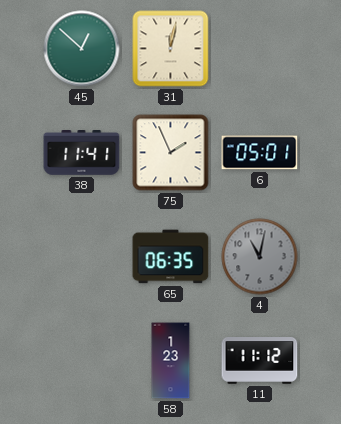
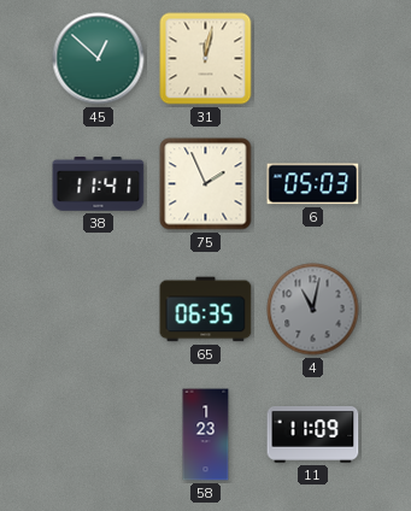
6: 05:01 -> 05:03 (313, 184)
11: 11:12 -> 11:09 (313, 435)
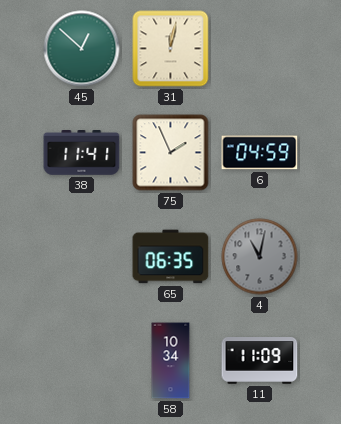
6: 05:03 -> 04:59 (260, 153)
58: 1:23 -> 10:34 (171, 361)
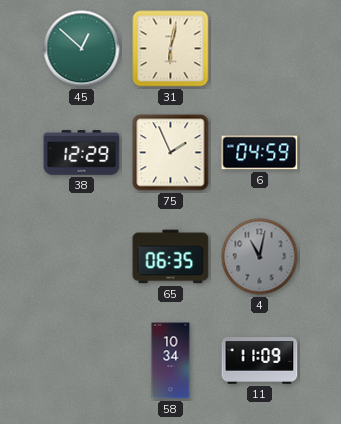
31: 12:02 -> 6:02 (171, 49)
38: 11:41 -> 12:29 (82, 153)
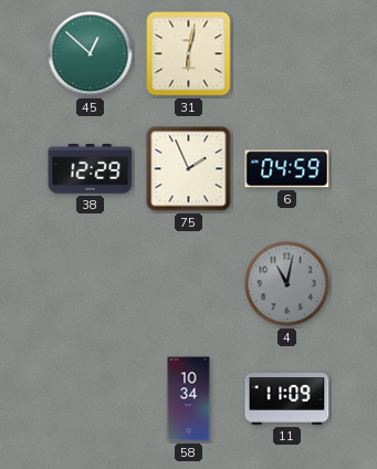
65: 06:35 -> none (171, 257)
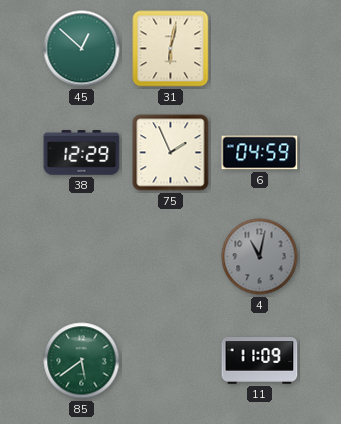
85: none -> 5:39 (82, 361)
58: 10:34 -> none (189, 399)
